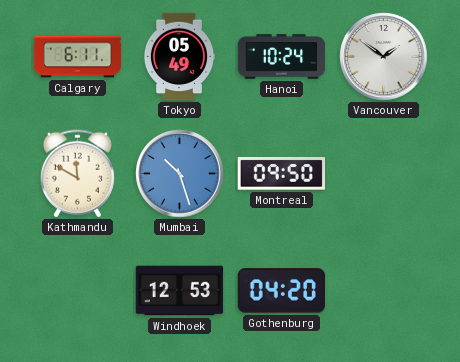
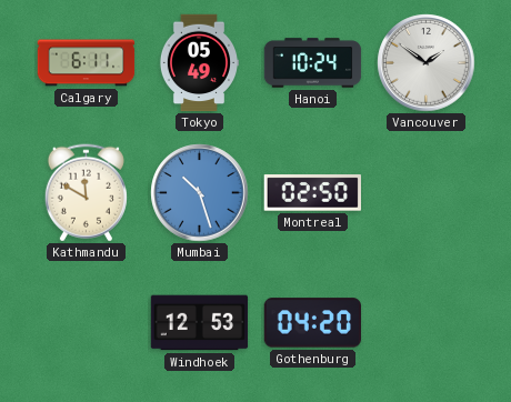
Montreal: 09:50 -> 02:50 (312, 193)
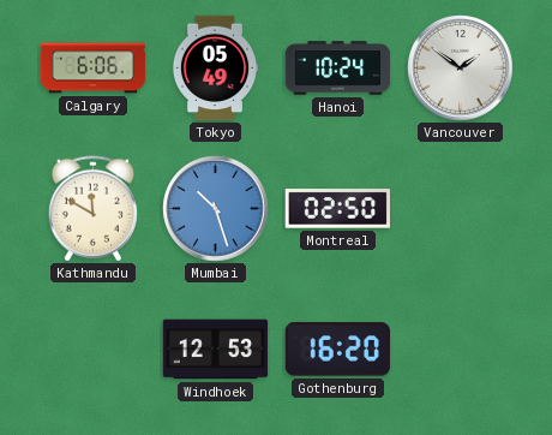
Calgary: 6:11 -> 6:06 (94, 68)
Gothenburg: 04:20 -> 16:20 (337, 350)
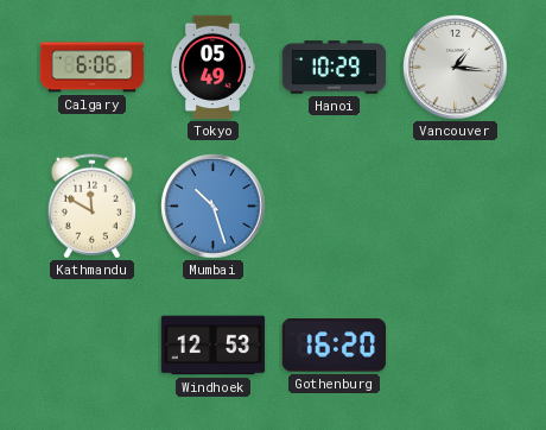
Hanoi: 10:24 -> 10:29 (335, 68)
Vancouver: 1:51 -> 1:16 (456, 68)
Montreal: 02:50 -> none (337, 209)
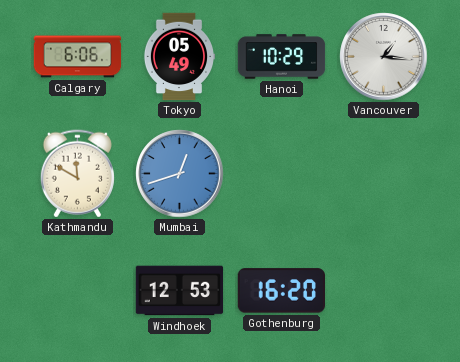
Mumbai: 10:27 -> 12:42 (180, 174)
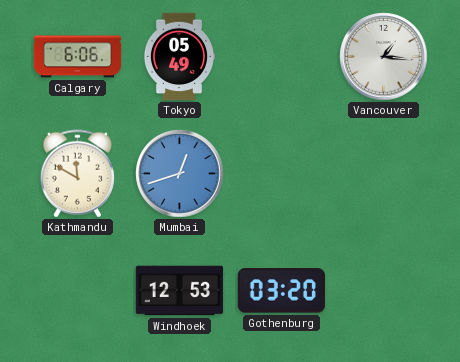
Hanoi: 10:29 -> none (282, 57)
Gothenburg: 16:20 -> 03:20 (281, 291)
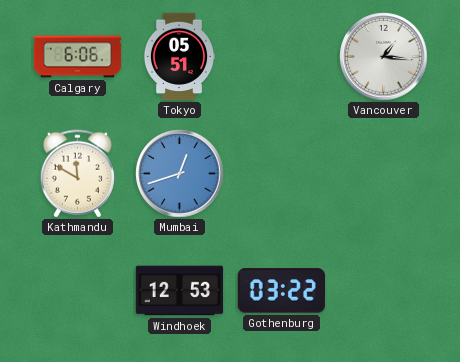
Tokyo: 05:49 -> 05:51 (178, 57)
Gothenburg: 03:20 -> 03:22 (281, 291)
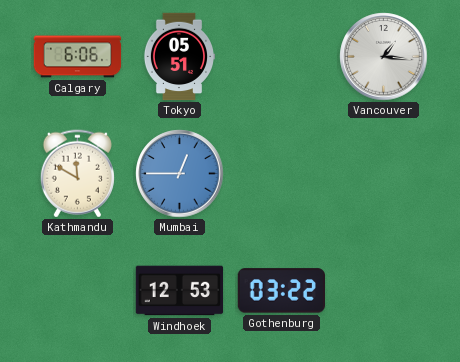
Mumbai: 12:42 -> 12:45 (180, 174)
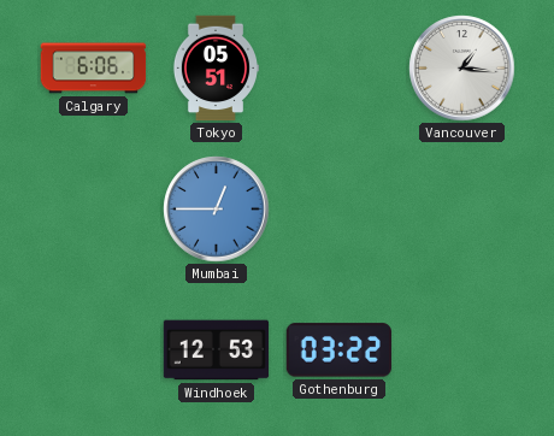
Kathmandu: 11:50 -> none (77, 174)
